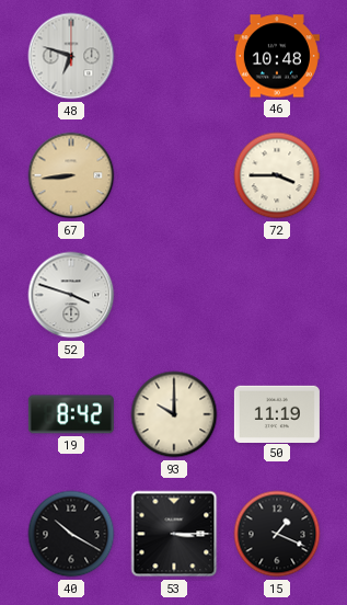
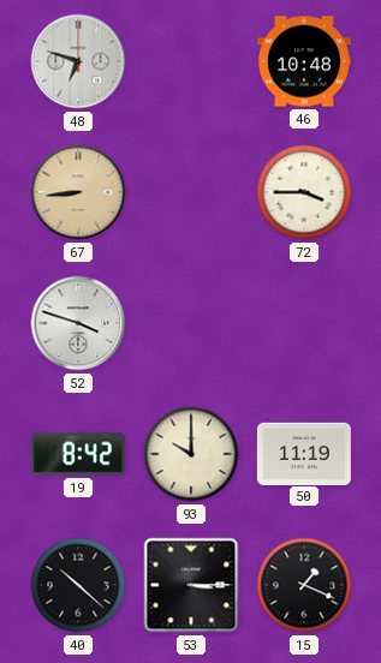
40: 10:20 -> 10:22 (78, 585)
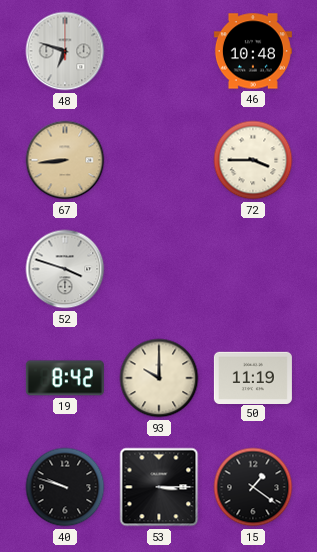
40: 10:22 -> 9:48 (65, 487)
15: 1:19 -> 1:21 (253, 487)
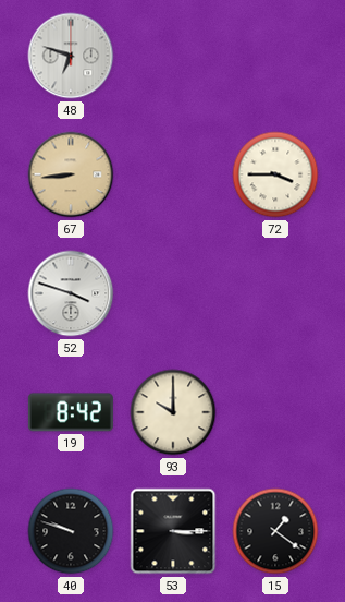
46: 10:48 -> none (253, 51)
50: 11:19 -> none (253, 377)
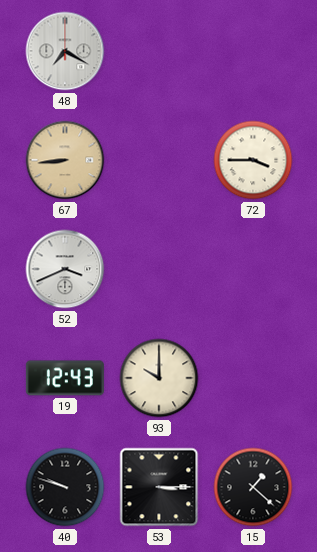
48: 6:48 -> 7:20 (65, 51)
52: 3:48 -> 3:41 (65, 269)
19: 8:42 -> 12:43 (65, 378)
15: 1:21 -> 1:22 (253, 487)
